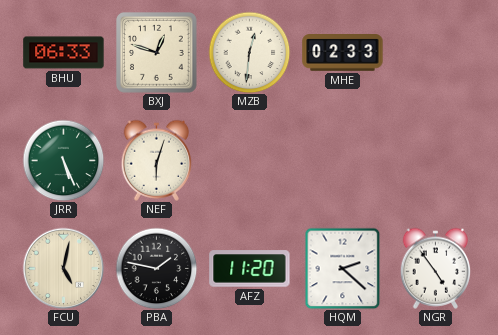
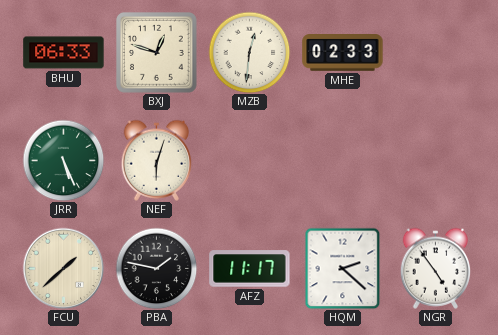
FCU: 5:02 -> 1:38 (63, 268)
AFZ: 11:20 -> 11:17 (250, 269)
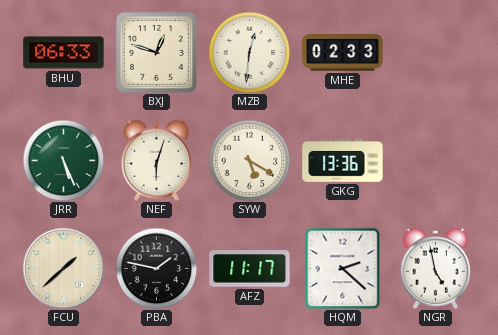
SYW: none -> 5:20 (249, 160)
GKG: none -> 13:36 (343, 161)
NGR: 4:54 -> 4:58 (436, 268)
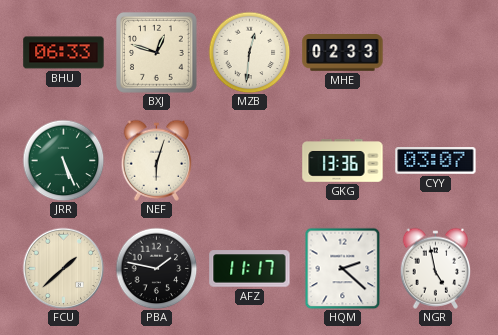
SYW: 5:20 -> none (249, 160)
CYY: none -> 03:07 (436, 161)
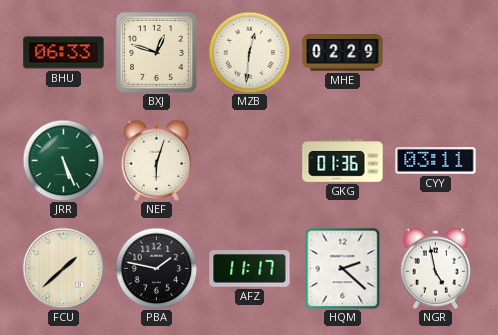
MHE: 02:33 -> 02:29 (343, 53)
GKG: 13:36 -> 01:36 (343, 161)
CYY: 03:07 -> 03:11 (436, 161)
